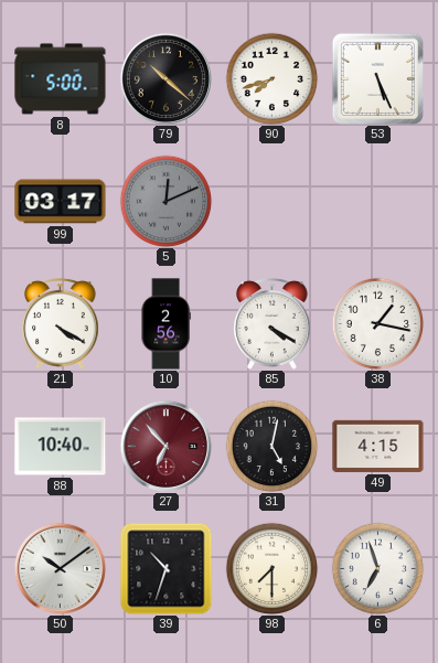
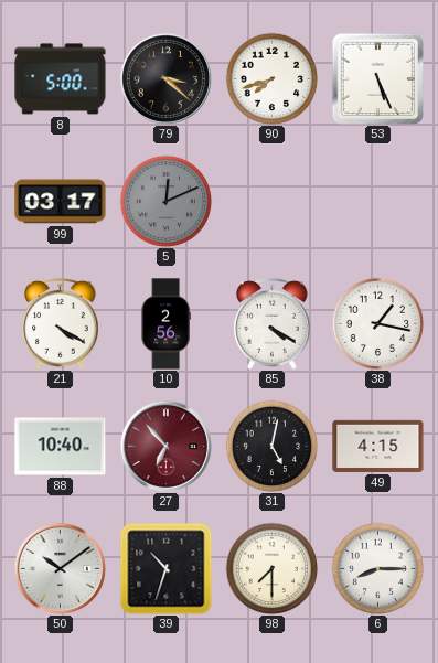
79: 10:22 -> 3:22 (165, 78)
6: 6:57 -> 8:15 (377, 568)
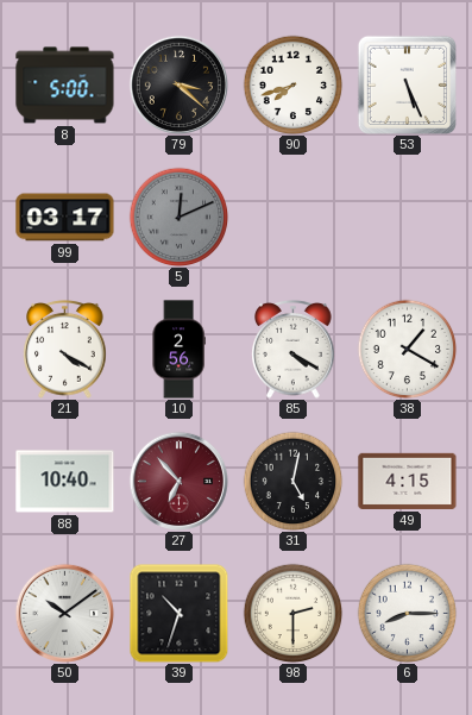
38: 1:17 -> 1:20 (407, 349)
98: 7:30 -> 2:30 (292, 613)
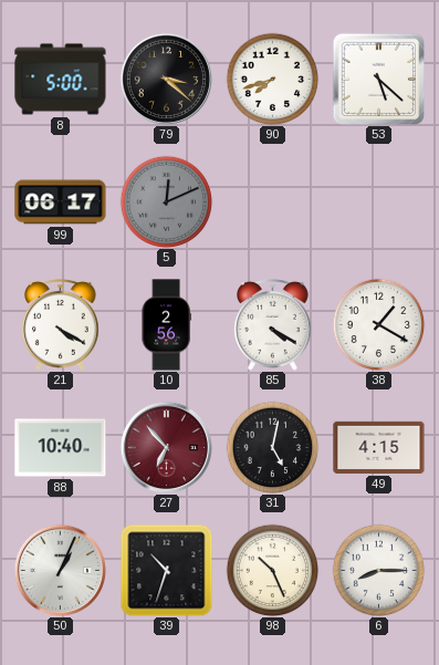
53: 5:26 -> 5:22 (378, 79)
99: 03:17 -> 06:17 (61, 202)
50: 10:09 -> 1:04 (60, 570)
98: 2:30 -> 10:26 (272, 570)
